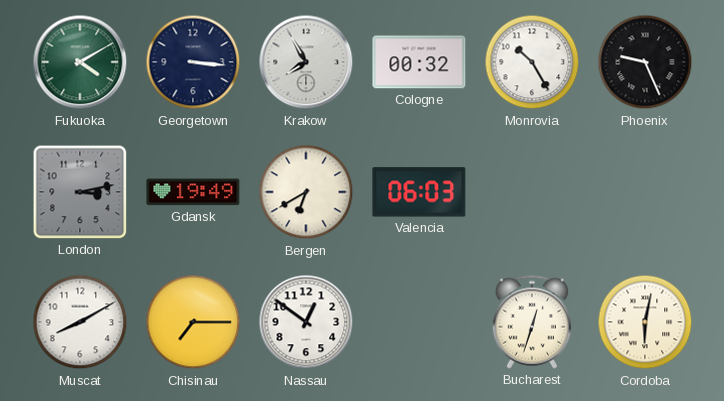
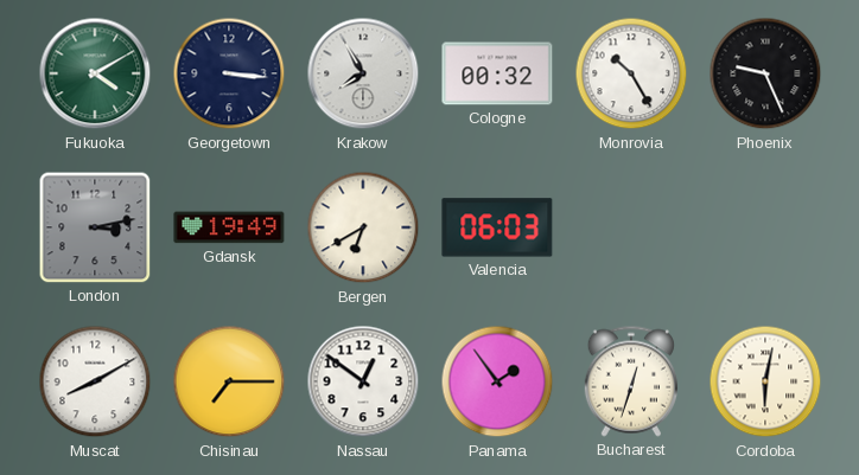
Panama: none -> 1:54 (497, 381)
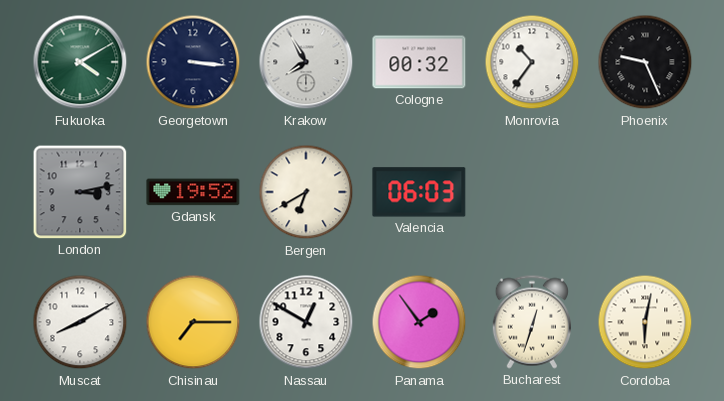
Monrovia: 10:25 -> 10:36 (532, 62)
Gdansk: 19:49 -> 19:52 (193, 192)
Nassau: 12:51 -> 12:50 (306, 322)
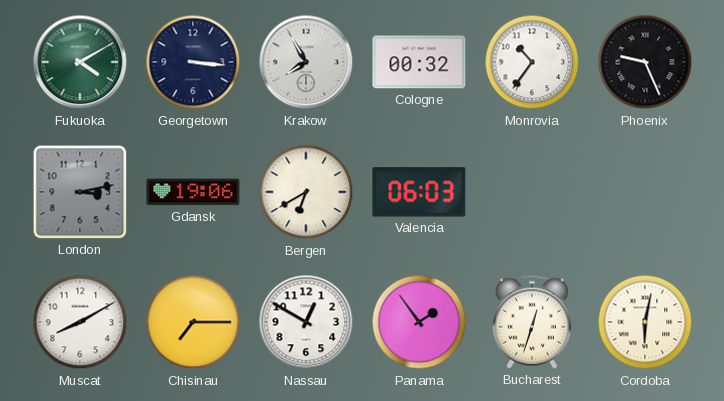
Gdansk: 19:52 -> 19:06 (193, 192)
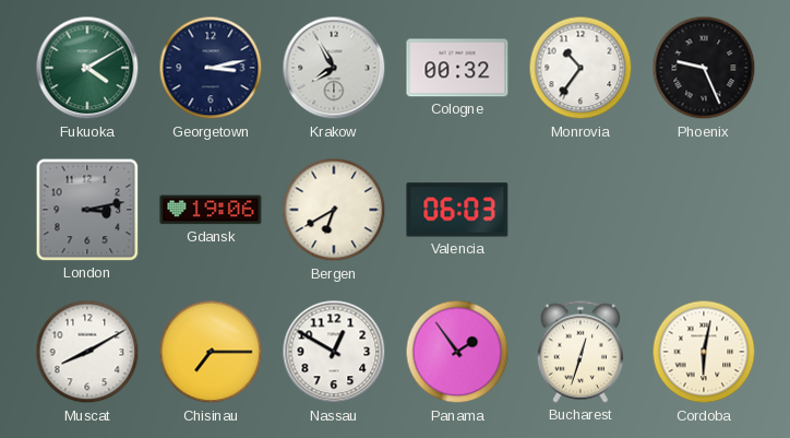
Georgetown: 3:16 -> 3:13 (211, 68)
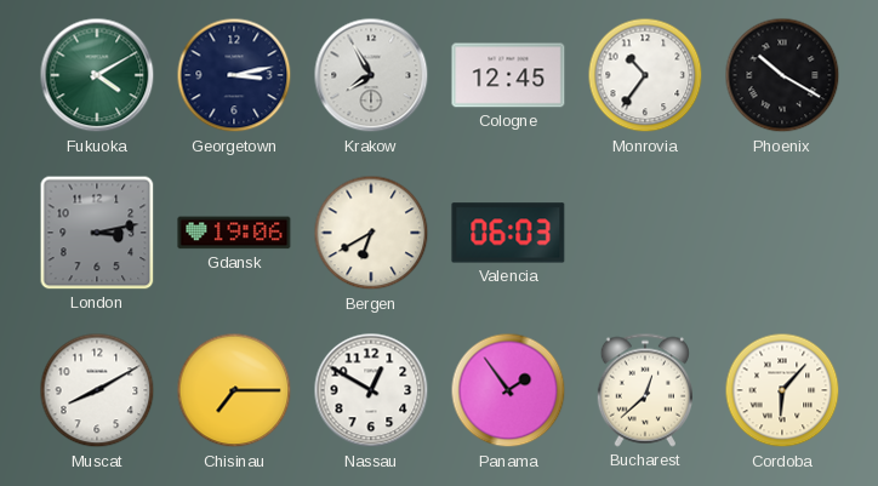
Cologne: 00:32 -> 12:45 (508, 75)
Phoenix: 9:26 -> 10:20 (782, 75)
Bucharest: 12:33 -> 12:38 (644, 390)
Cordoba: 6:02 -> 6:07 (782, 390)
